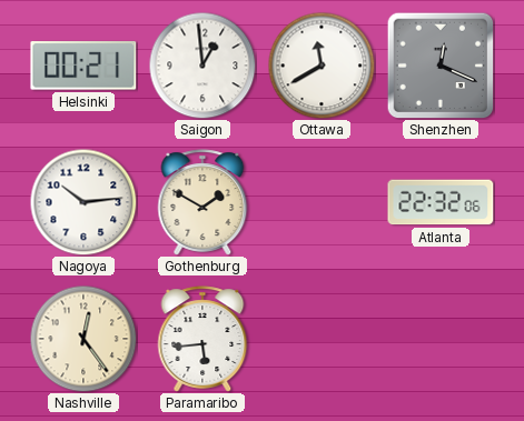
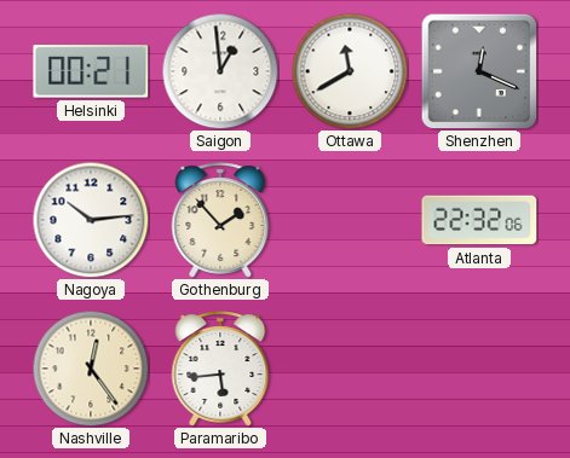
Gothenburg: 1:50 -> 1:53 (220, 220)
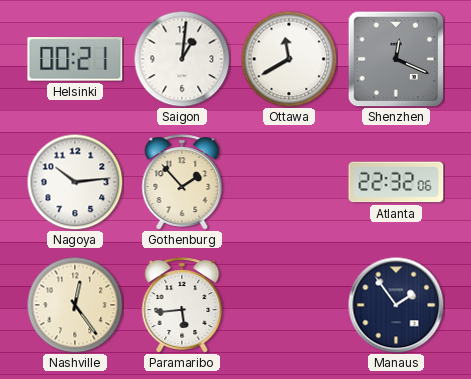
Saigon: 12:59 -> 1:01 (182, 59)
Manaus: none -> 1:54 (396, 305)
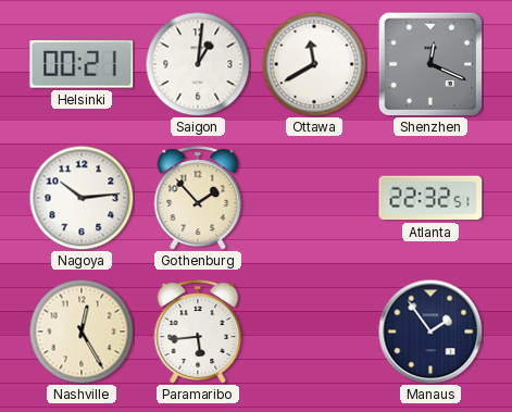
Atlanta: 22:32:06 -> 22:32:51 (430, 198)
Nashville: 12:24 -> 12:25 (82, 332)
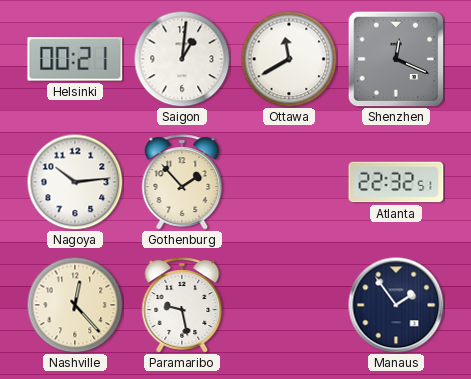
Nashville: 12:25 -> 12:23 (75, 305)
Paramaribo: 5:44 -> 9:28 (182, 305)
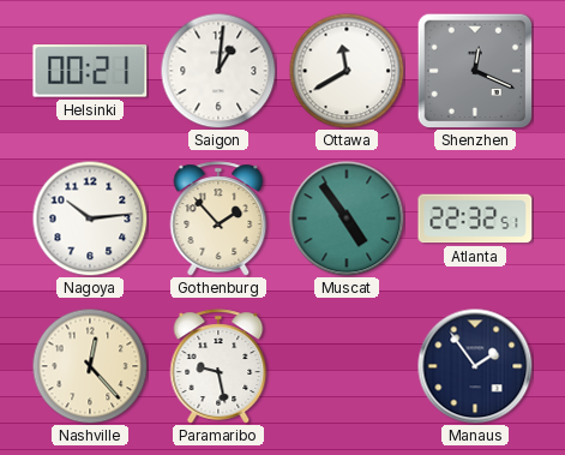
Muscat: none -> 4:54 (347, 218)
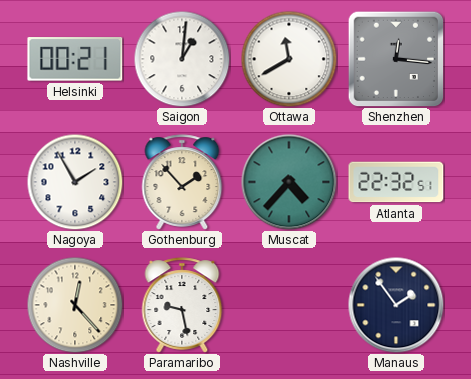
Shenzhen: 12:19 -> 12:16 (396, 59)
Nagoya: 10:14 -> 1:55 (75, 182)
Muscat: 4:54 -> 4:37 (289, 182)
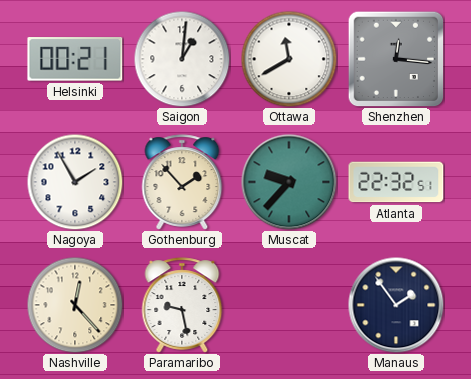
Muscat: 4:37 -> 9:37 (289, 182)
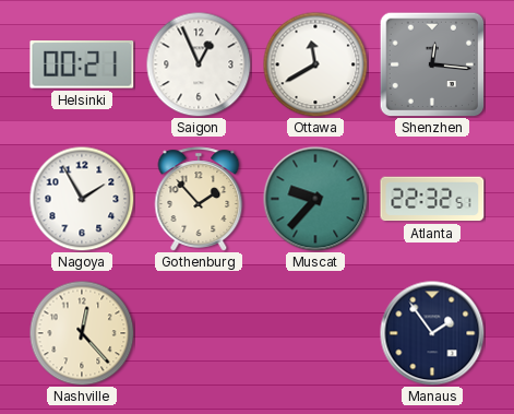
Saigon: 1:01 -> 12:56 (199, 64)
Paramaribo: 9:28 -> none (182, 305)
